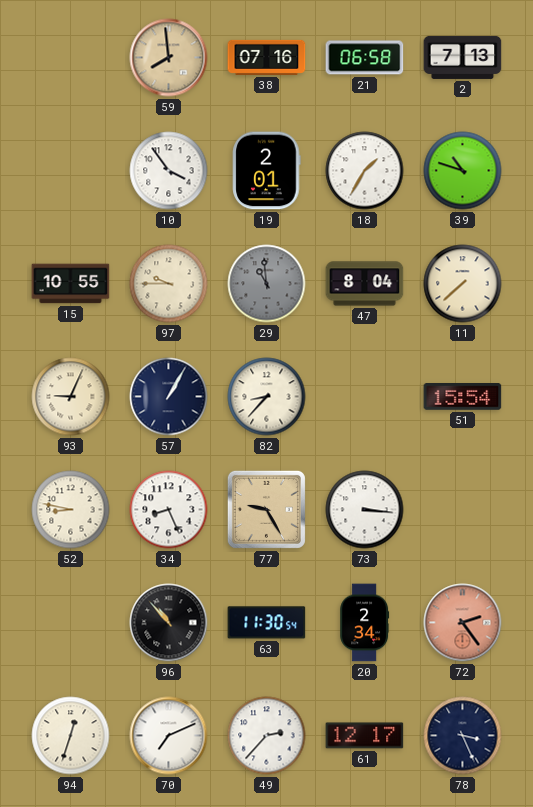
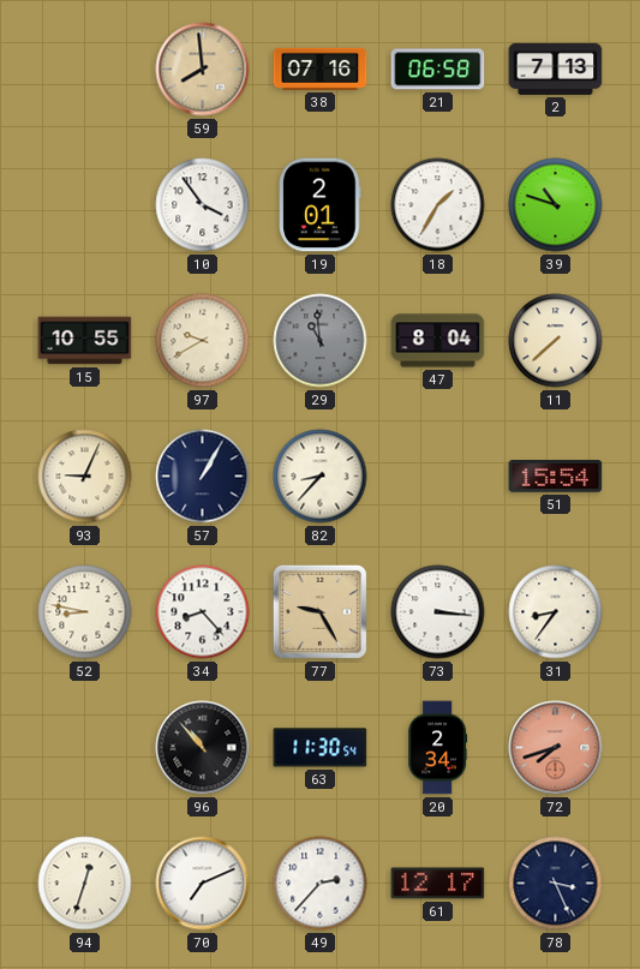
97: 9:45 -> 9:40 (203, 341)
34: 8:26 -> 8:23 (203, 612)
31: none -> 8:36 (556, 612)
72: 2:24 -> 7:42 (556, 748)
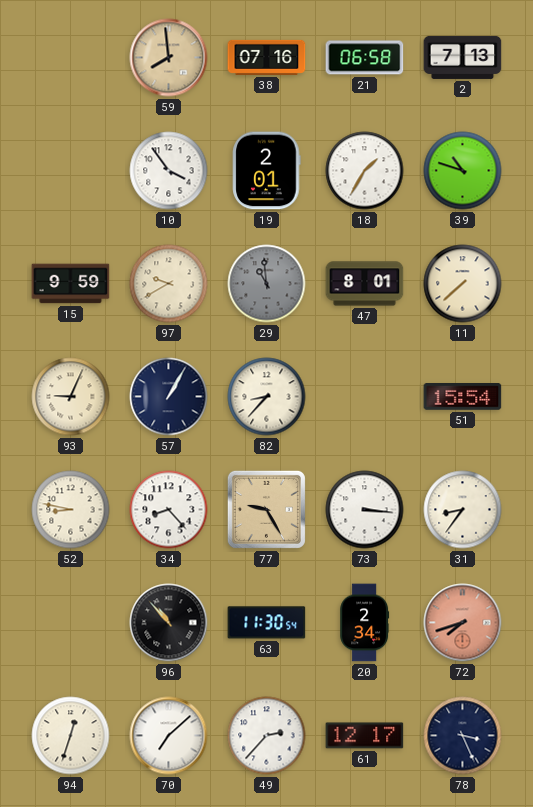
15: 10:55 -> 9:59 (71, 284)
47: 8:04 -> 8:01 (365, 284)
70: 7:11 -> 7:08 (169, 736)
